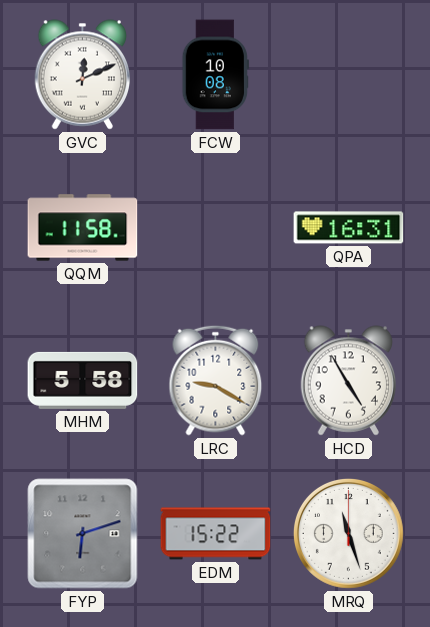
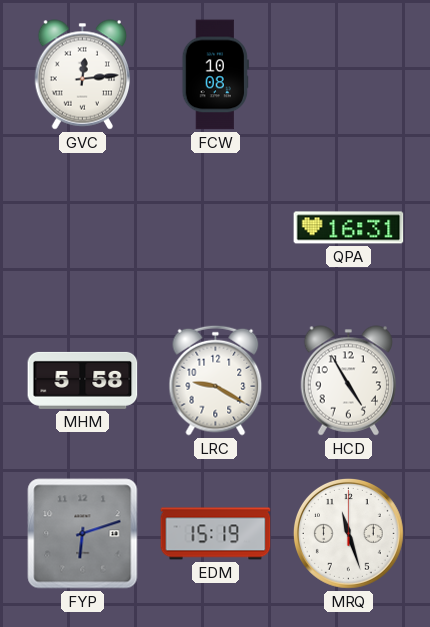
GVC: 12:11 -> 12:14 (82, 75)
QQM: 11:58 -> none (83, 228)
EDM: 15:22 -> 15:19 (216, 534)
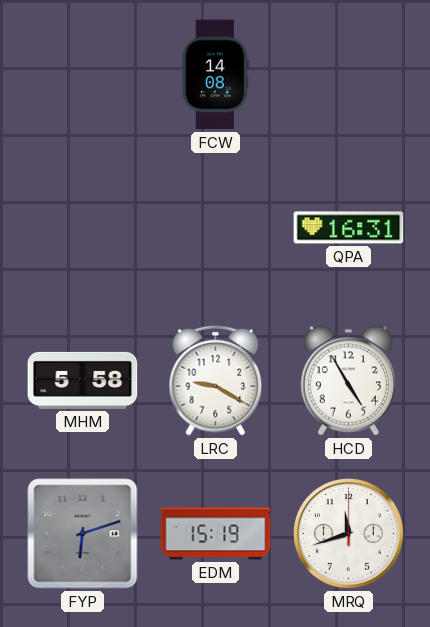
GVC: 12:14 -> none (82, 75)
FCW: 10:08 -> 14:08 (215, 75)
MRQ: 11:27 -> 11:42 (348, 533)
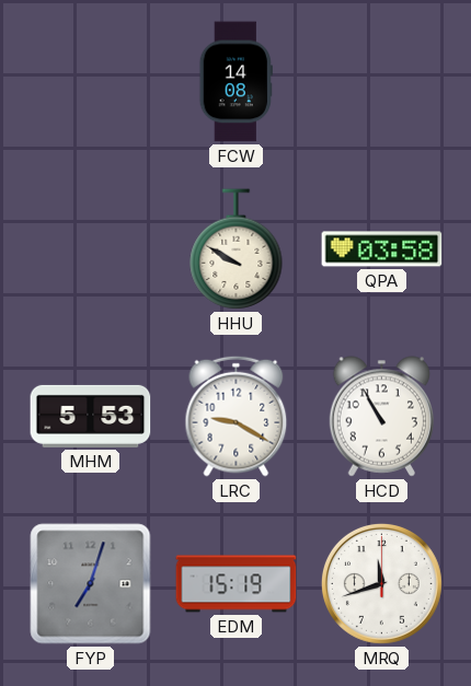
HHU: none -> 9:50 (237, 249)
QPA: 16:31 -> 03:58 (382, 249)
MHM: 5:58 -> 5:53 (91, 416)
HCD: 4:55 -> 10:55 (381, 417)
FYP: 6:12 -> 7:03 (91, 584)
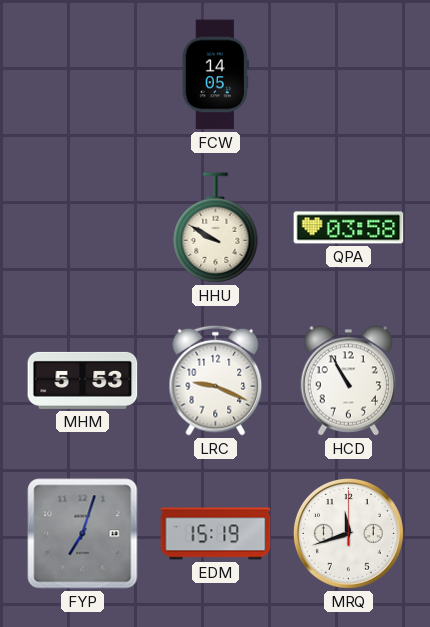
FCW: 14:08 -> 14:05 (215, 75)
LRC: 9:20 -> 9:19 (216, 380)
